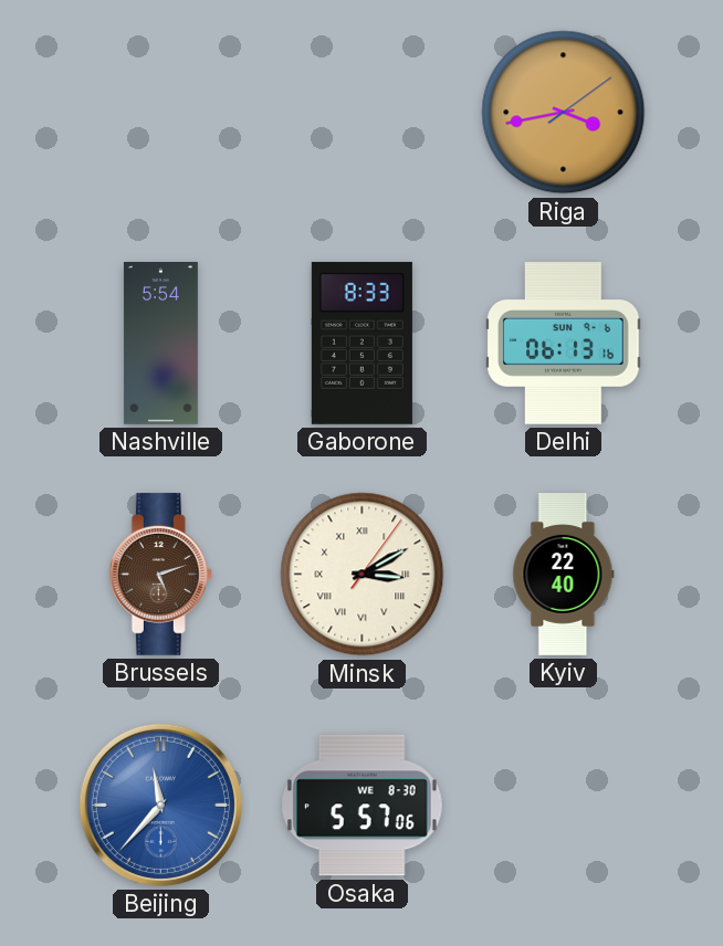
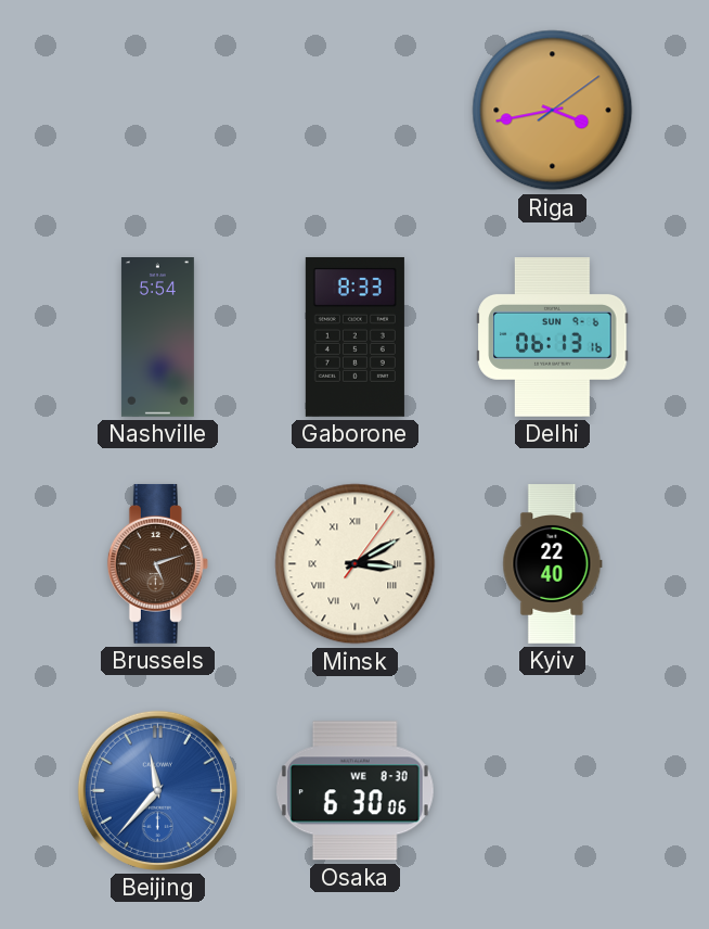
Osaka: 5:57 -> 6:30 (354, 791)
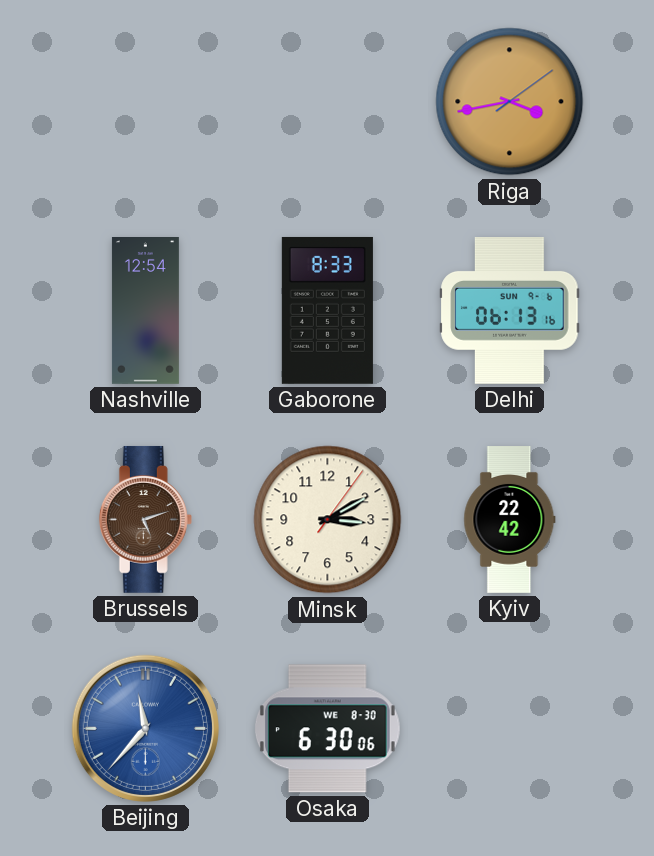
Nashville: 5:54 -> 12:54 (145, 311)
Minsk numerals: Roman -> Arabic (328, 520)
Kyiv: 22:40 -> 22:42 (510, 520)
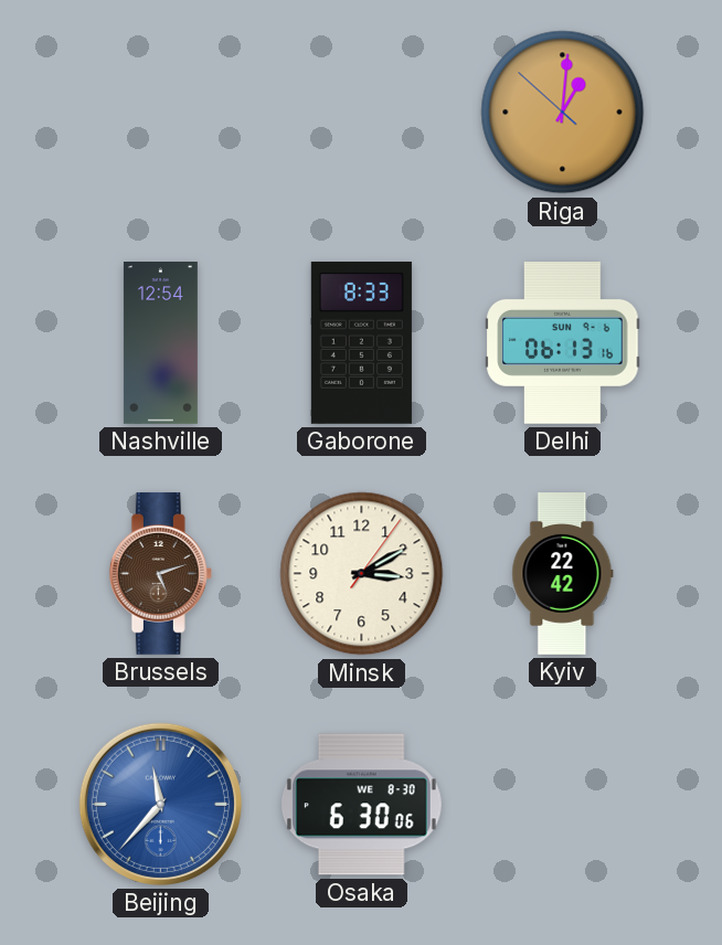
Riga: 3:43 -> 1:00 (563, 113)
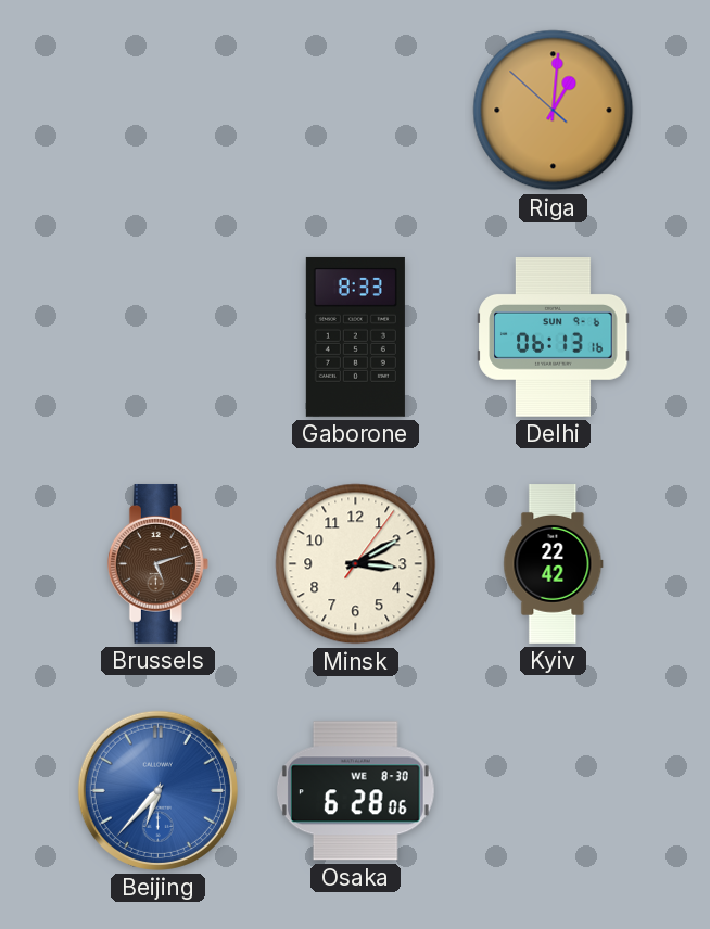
Nashville: 12:54 -> none (160, 343)
Beijing: 11:37 -> 6:37 (157, 790)
Osaka: 6:30 -> 6:28 (355, 791)
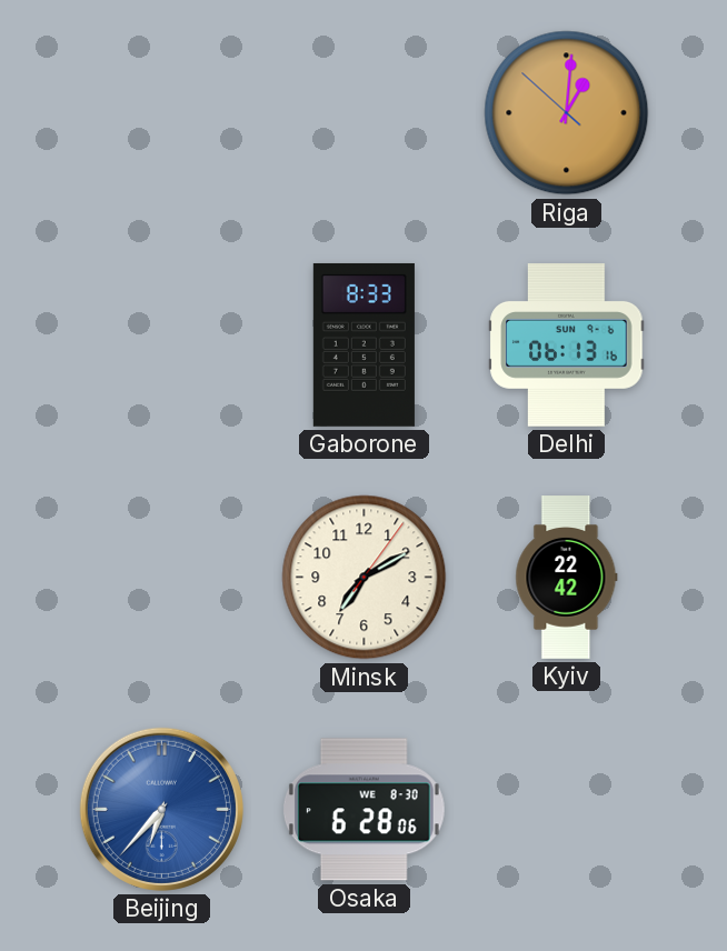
Brussels: 5:12 -> none (157, 563)
Minsk: 3:10 -> 7:10 (365, 578)
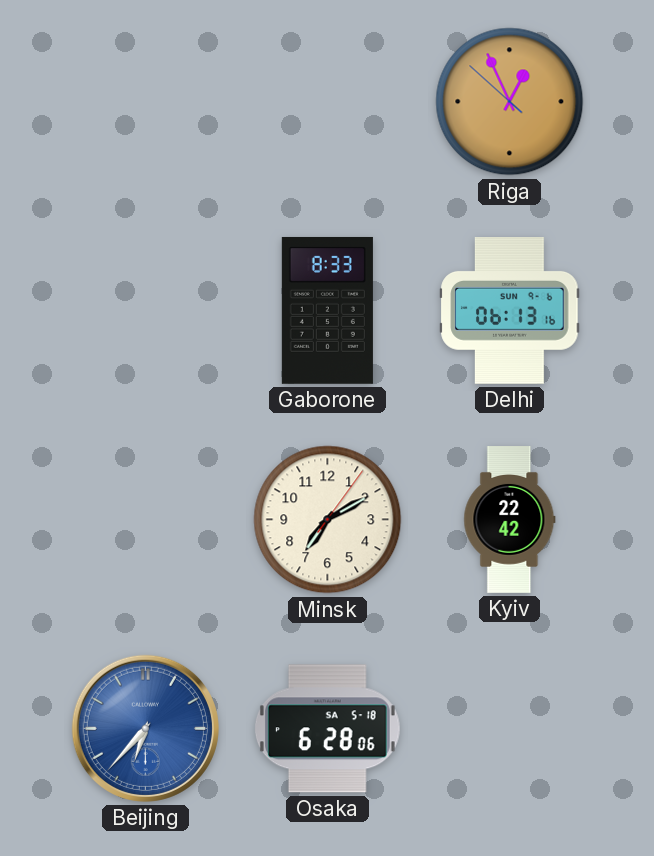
Riga: 1:00 -> 12:55 (510, 102)
Osaka date: WE 8-30 -> SA 5-18 (327, 729)
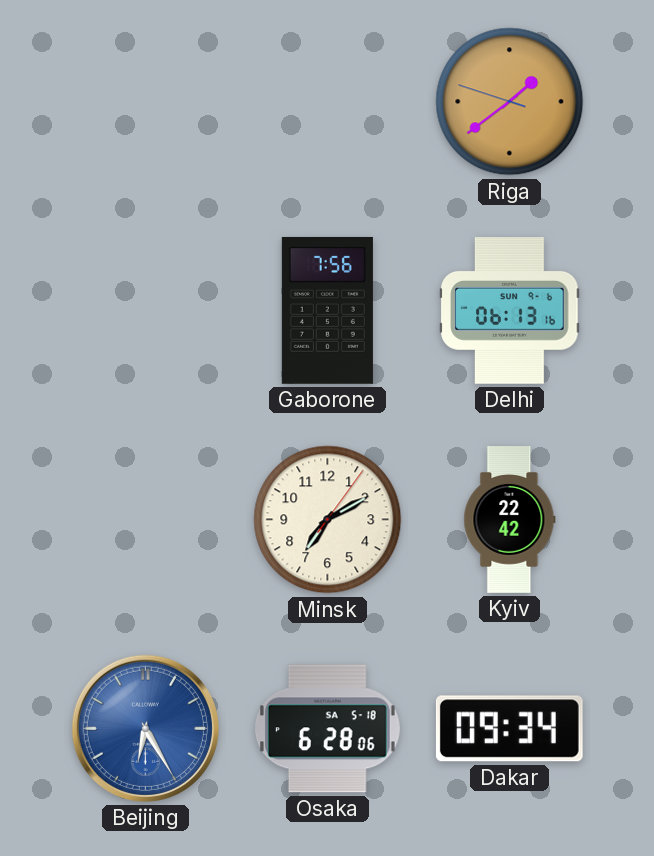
Riga: 12:55 -> 1:38 (510, 102)
Gaborone: 8:33 -> 7:56 (327, 310)
Beijing: 6:37 -> 6:25 (145, 728)
Dakar: none -> 09:34 (509, 729)
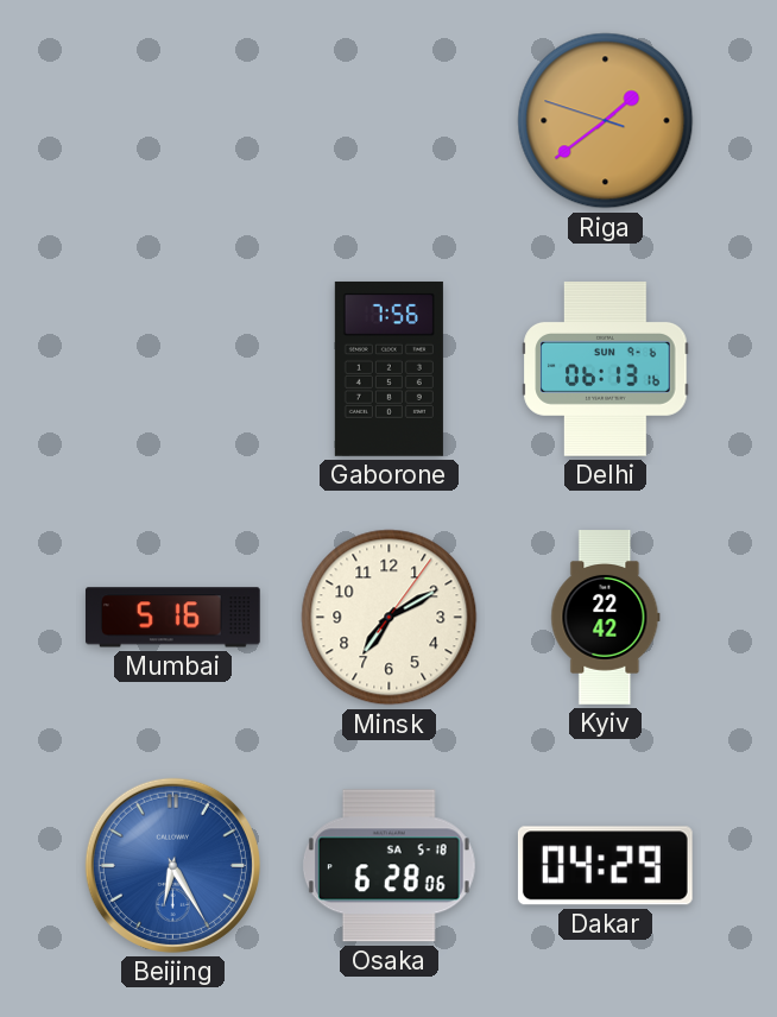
Mumbai: none -> 5:16 (172, 618)
Dakar: 09:34 -> 04:29 (605, 866)
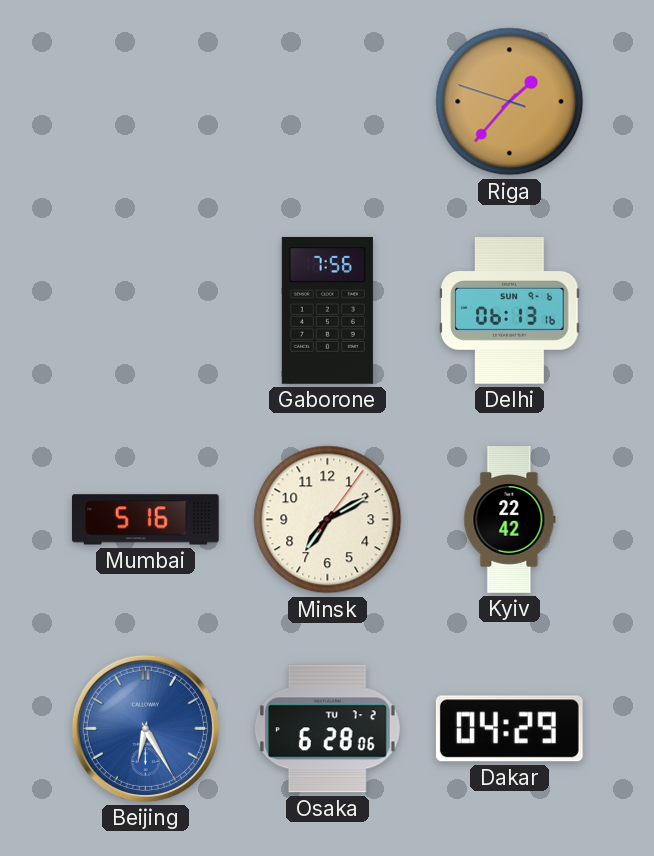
Riga: 1:38 -> 1:36 (510, 102)
Osaka date: SA 5-18 -> TU 7-2 (327, 729)
